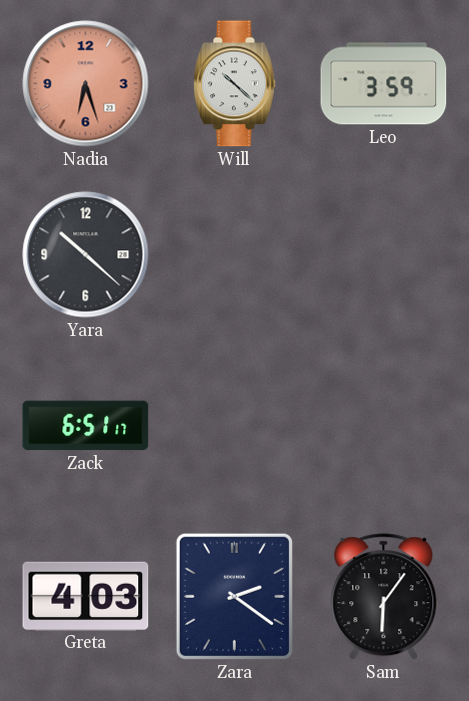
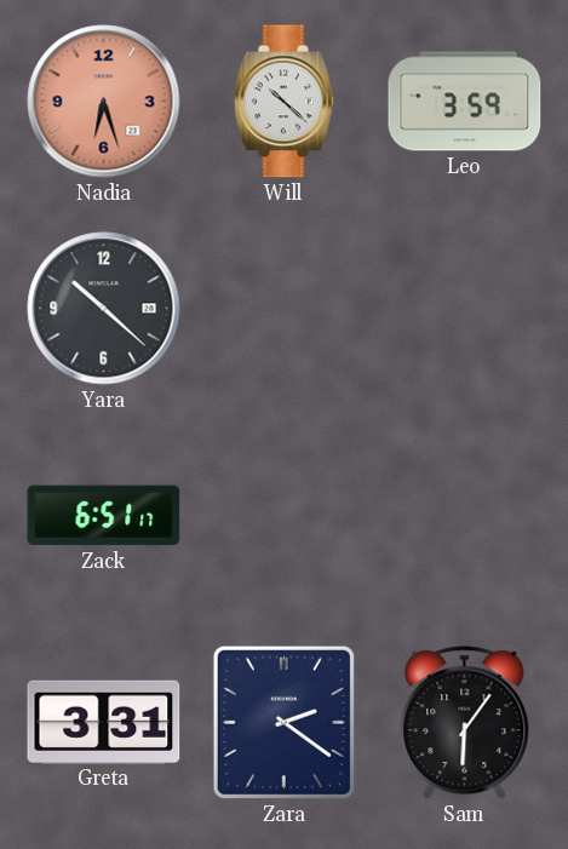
Greta: 4:03 -> 3:31 (104, 722)
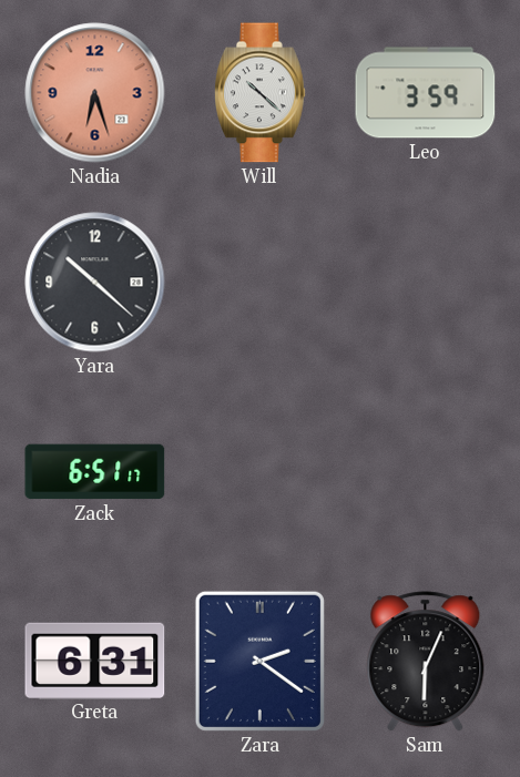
Greta: 3:31 -> 6:31 (95, 661)
Sam: 6:06 -> 6:04 (426, 662)
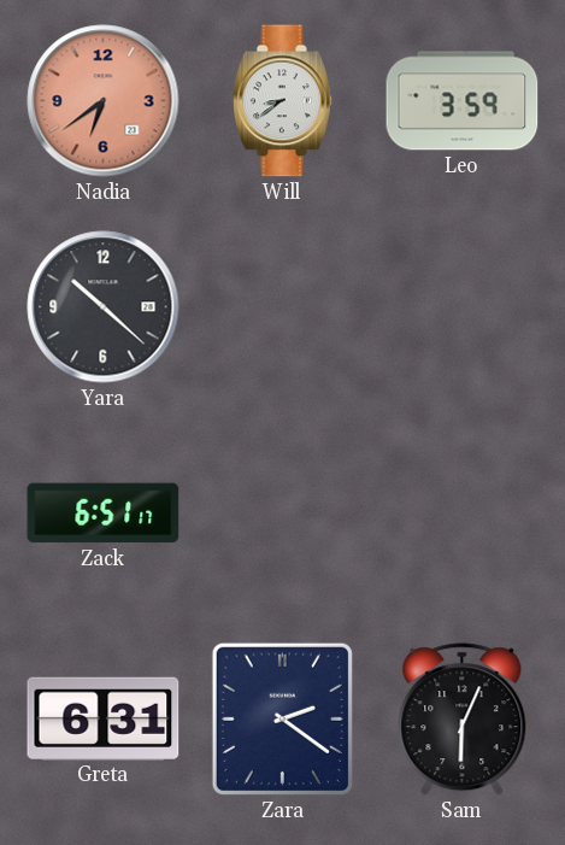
Nadia: 6:27 -> 6:39 (104, 101)
Will: 10:22 -> 8:39 (283, 101)
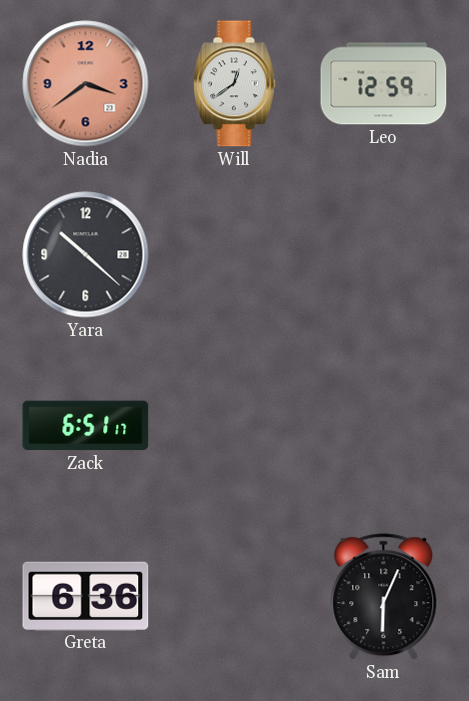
Nadia: 6:39 -> 3:39 (86, 84)
Will: 8:39 -> 12:39 (235, 84)
Leo: 3:59 -> 12:59 (384, 84)
Greta: 6:31 -> 6:36 (86, 596)
Zara: 2:21 -> none (282, 718)
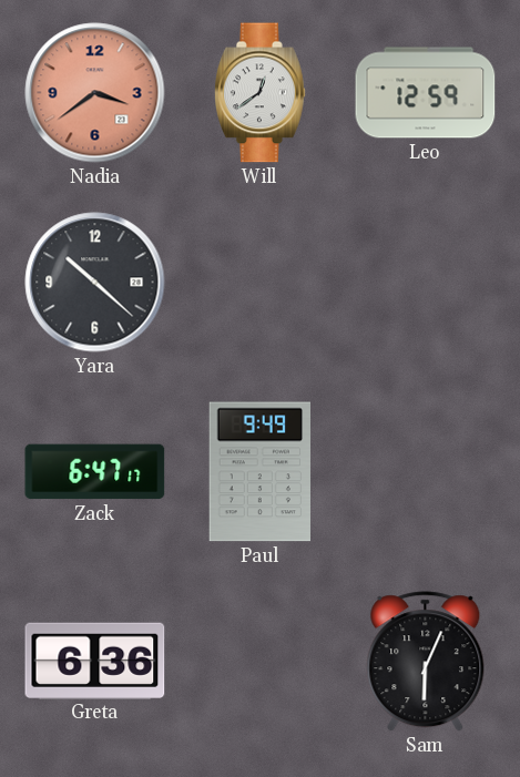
Zack: 6:51 -> 6:47 (95, 472)
Paul: none -> 9:49 (259, 472)
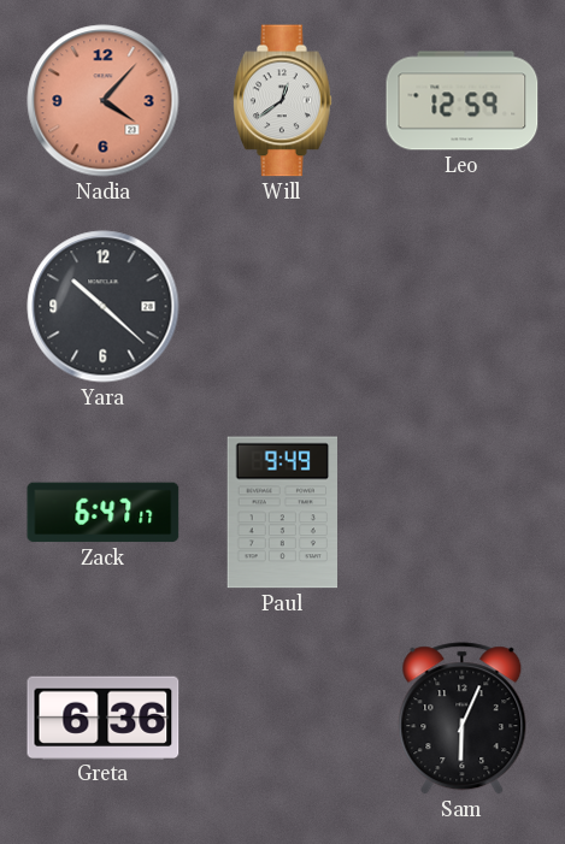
Nadia: 3:39 -> 4:07 (104, 101)
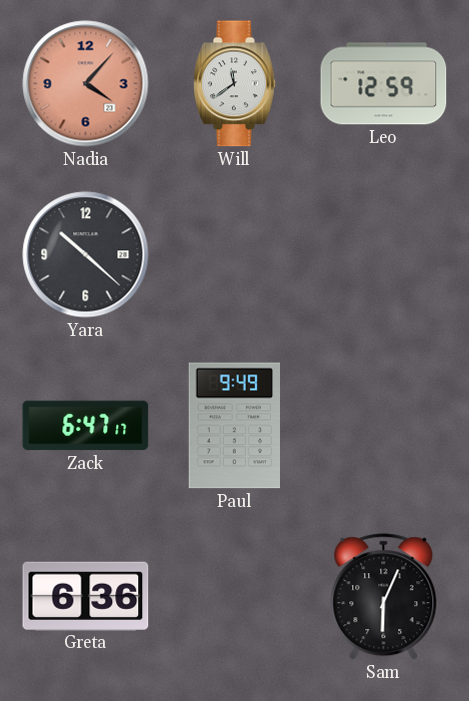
Will: 12:39 -> 11:39 (235, 84)
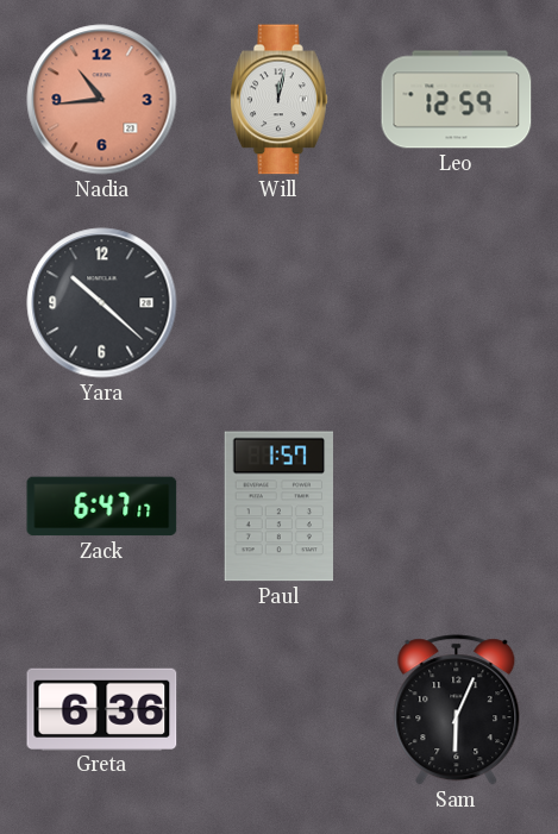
Nadia: 4:07 -> 10:44 (102, 100)
Will: 11:39 -> 12:02 (280, 100)
Paul: 9:49 -> 1:57 (278, 507)
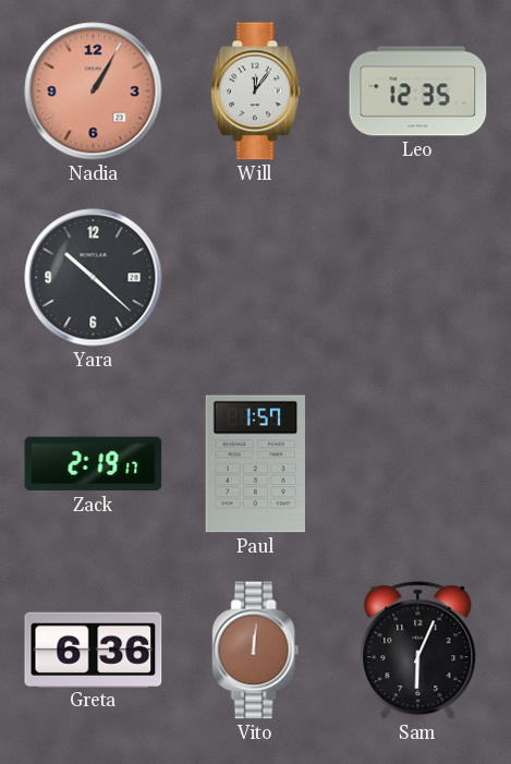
Nadia: 10:44 -> 1:05 (94, 92)
Will: 12:02 -> 12:06 (256, 92)
Leo: 12:59 -> 12:35 (418, 92)
Zack: 6:47 -> 2:19 (94, 464)
Vito: none -> 12:01 (256, 651)
